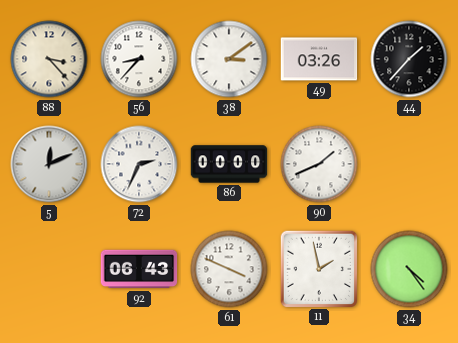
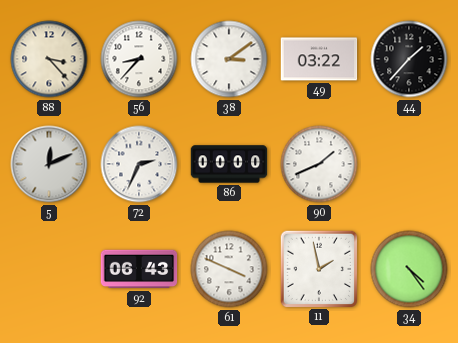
49: 03:26 -> 03:22 (319, 59)
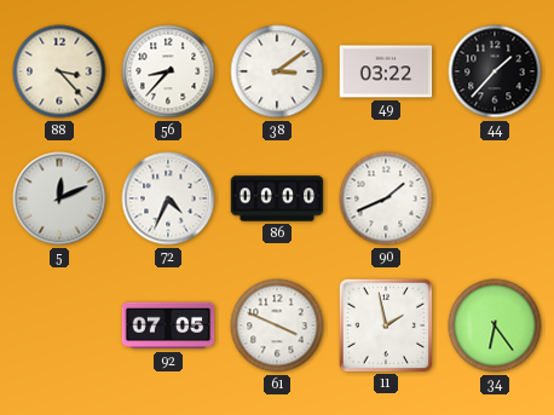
72: 2:34 -> 4:34 (168, 198)
92: 06:43 -> 07:05 (168, 325)
34: 4:24 -> 6:24 (495, 325)
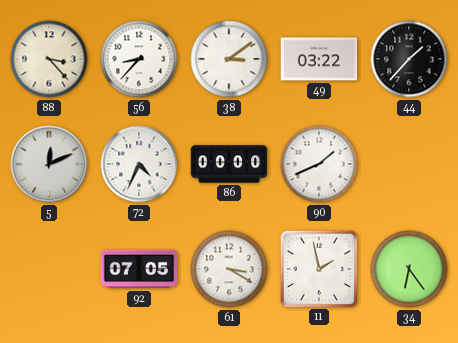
61: 3:49 -> 3:20 (229, 269)
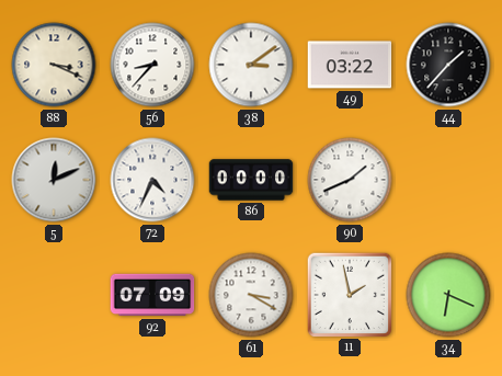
88: 3:23 -> 3:19 (54, 65)
92: 07:05 -> 07:09 (152, 295)
34: 6:24 -> 6:19 (448, 295)
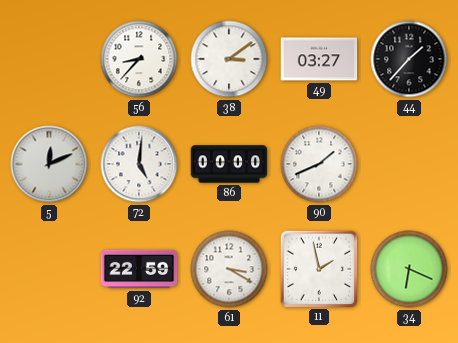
88: 3:19 -> none (54, 65)
49: 03:22 -> 03:27 (319, 59)
72: 4:34 -> 5:01 (139, 164)
92: 07:09 -> 22:59 (139, 269)
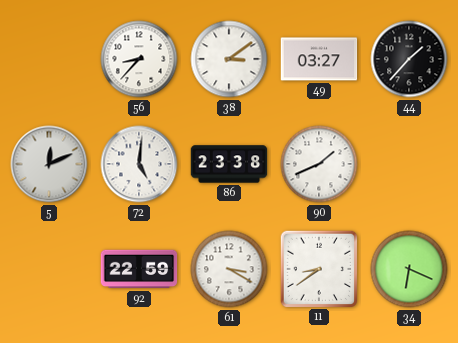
86: 00:00 -> 23:38 (229, 164)
11: 1:58 -> 8:39 (318, 268)
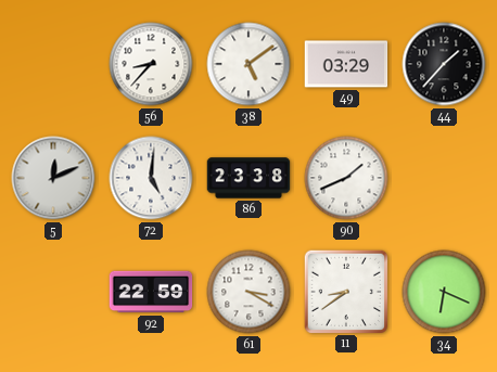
38: 3:09 -> 5:09 (248, 64)
49: 03:27 -> 03:29 (346, 64)
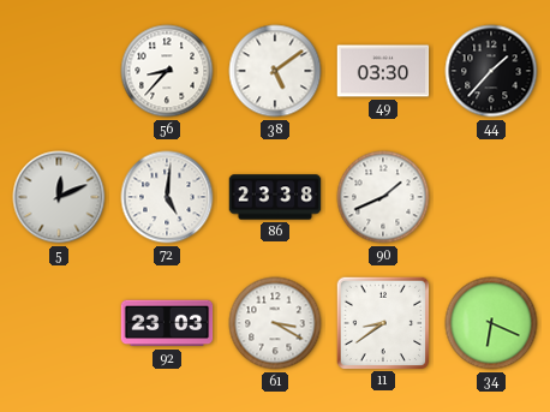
49: 03:29 -> 03:30 (383, 71)
92: 22:59 -> 23:03 (167, 323)
